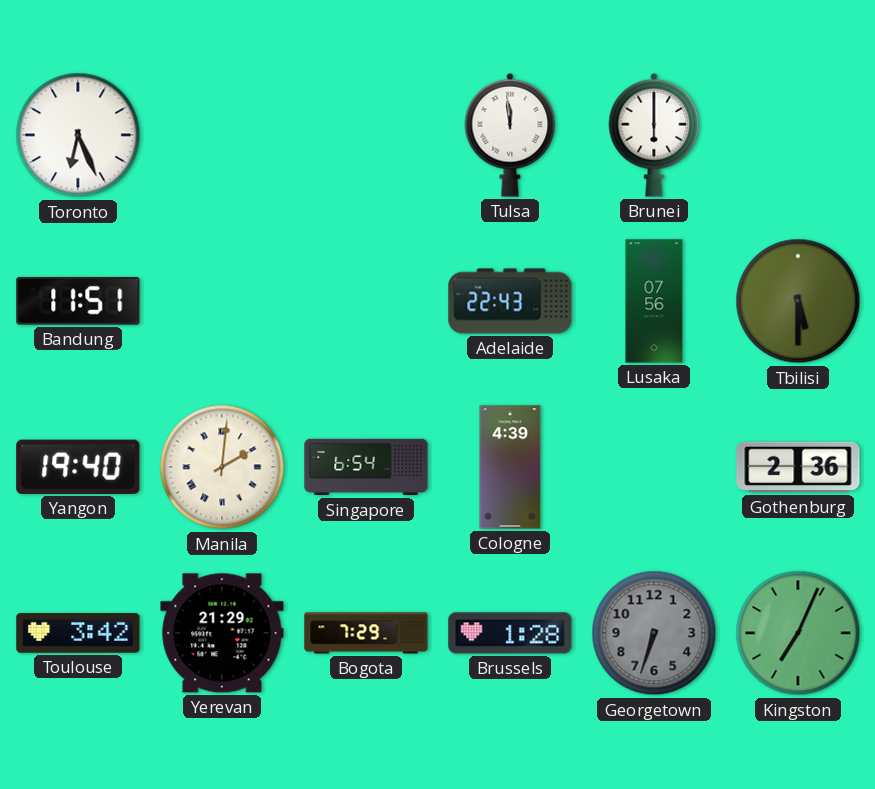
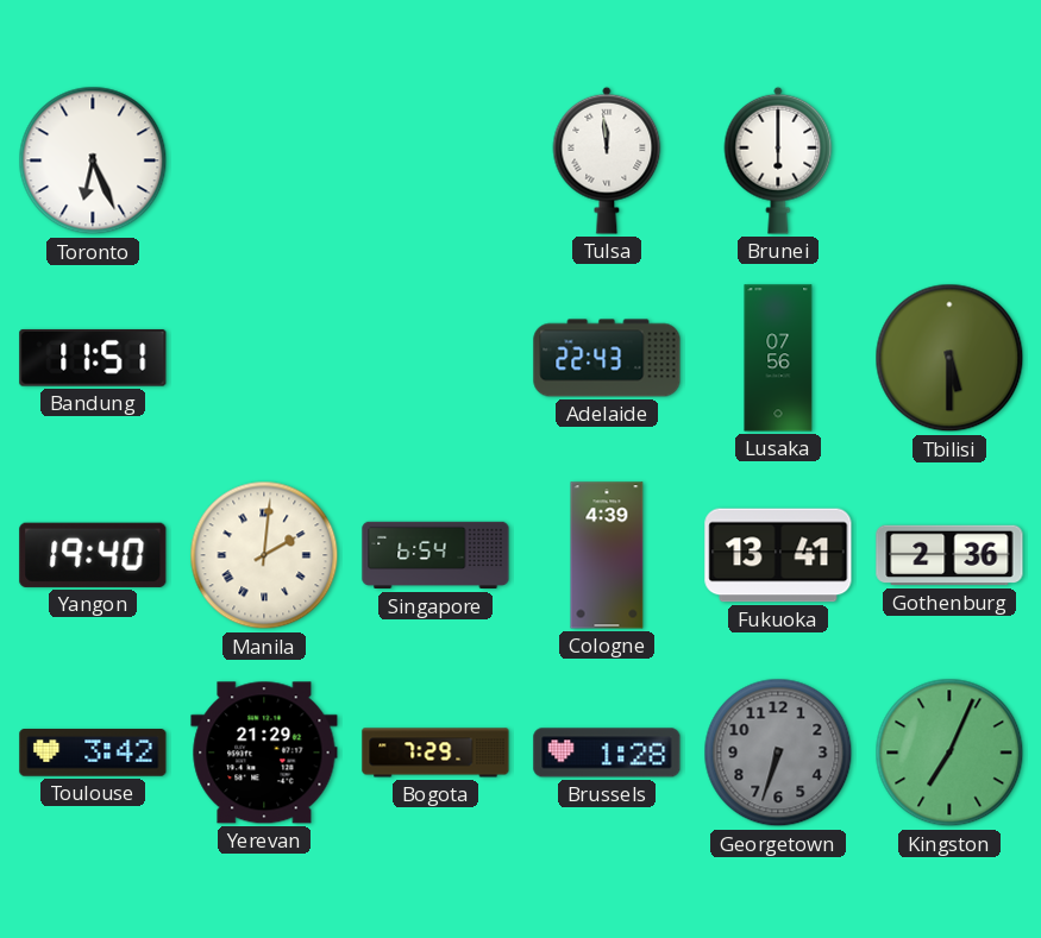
Fukuoka: none -> 13:41 (778, 555)
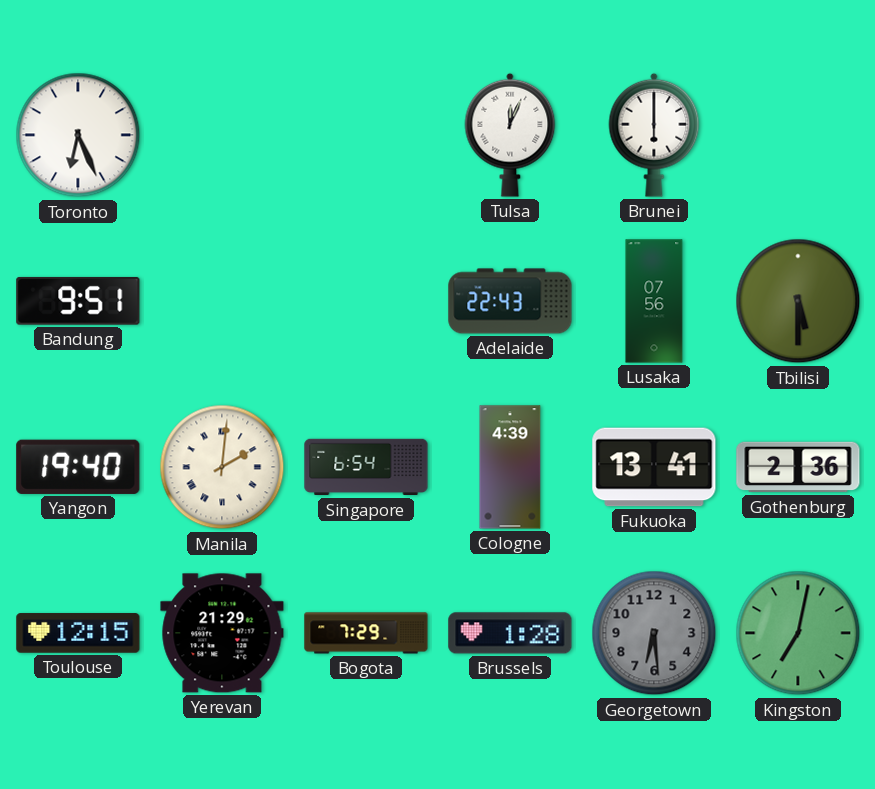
Tulsa: 11:59 -> 12:04 (510, 135)
Bandung: 11:51 -> 9:51 (78, 301)
Toulouse: 3:42 -> 12:15 (78, 633)
Georgetown: 6:33 -> 6:29 (654, 633)
Kingston: 7:04 -> 7:02 (798, 633)
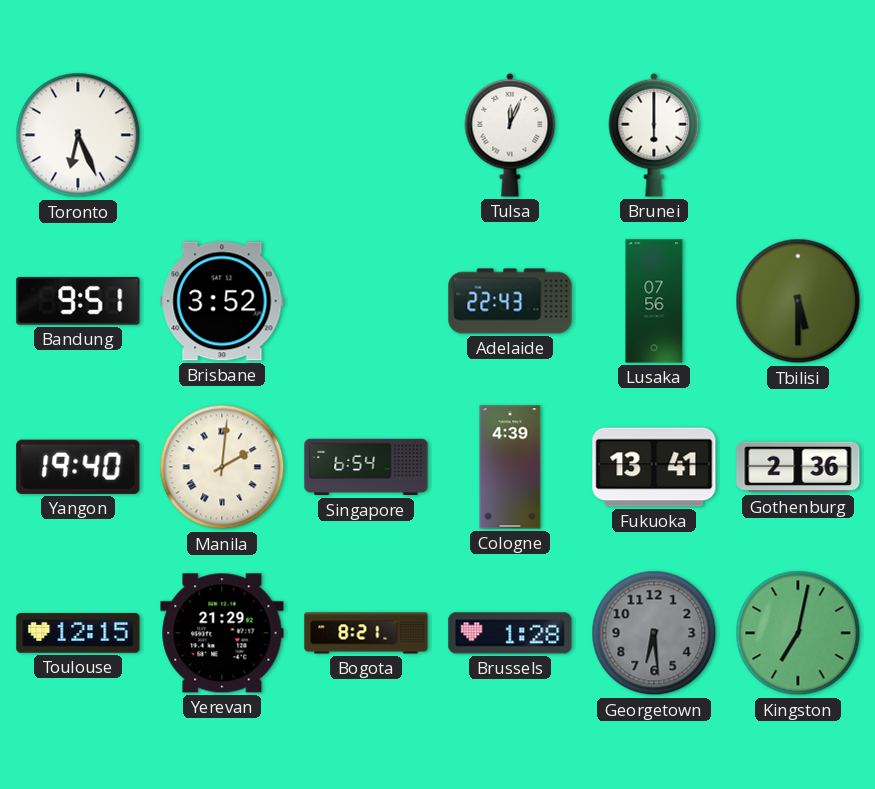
Brisbane: none -> 3:52 (222, 301)
Bogota: 7:29 -> 8:21 (366, 633)
